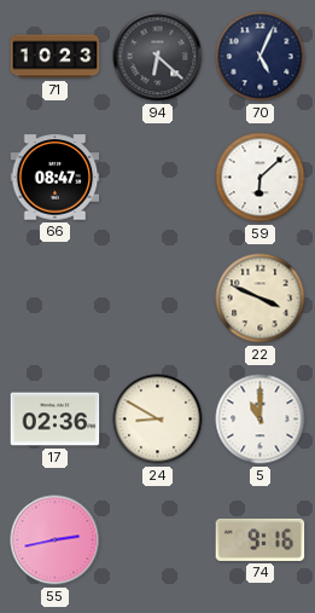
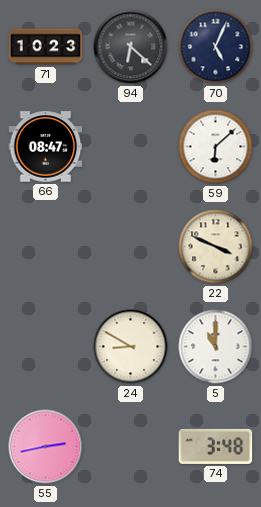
17: 02:36 -> none (56, 420)
74: 9:16 -> 3:48 (216, 446)
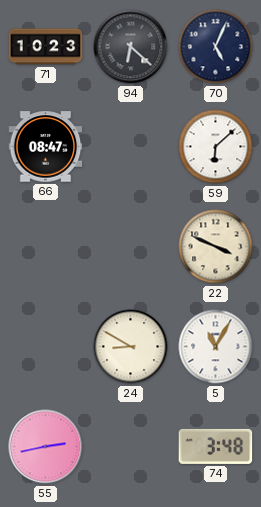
5: 11:00 -> 11:05 (216, 347)
